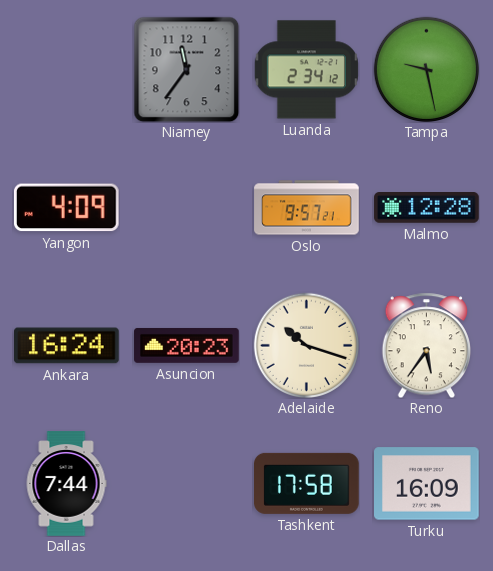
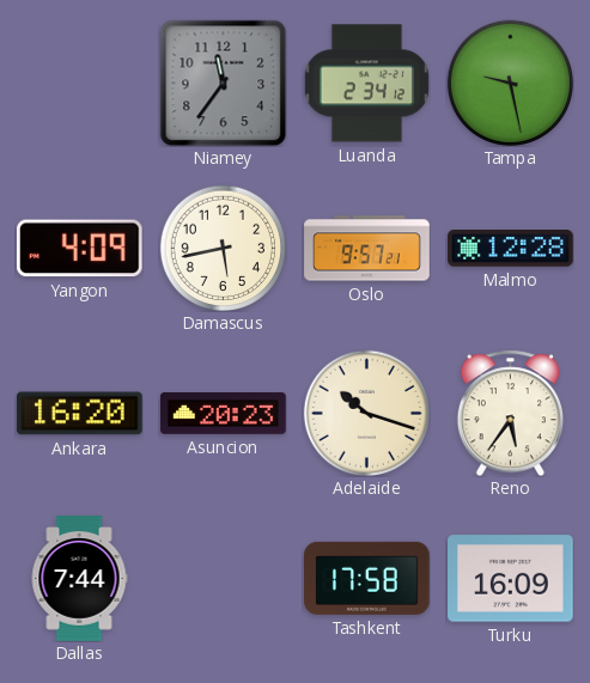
Damascus: none -> 5:43 (223, 248)
Ankara: 16:24 -> 16:20 (80, 414)
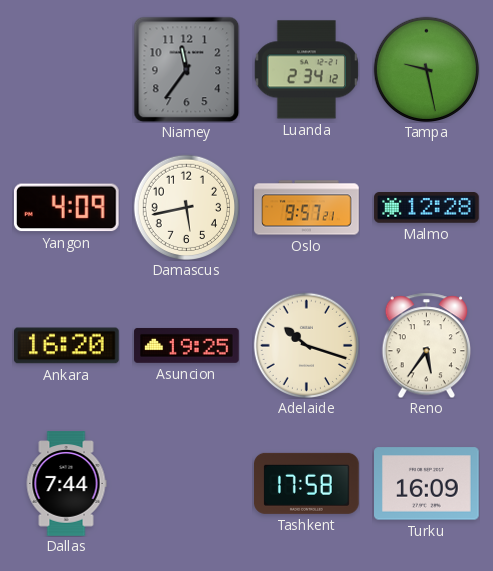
Asuncion: 20:23 -> 19:25 (187, 346)
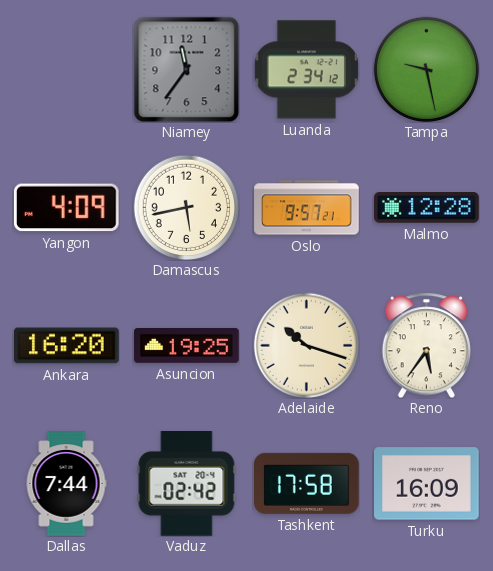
Vaduz: none -> 02:42 (187, 484)
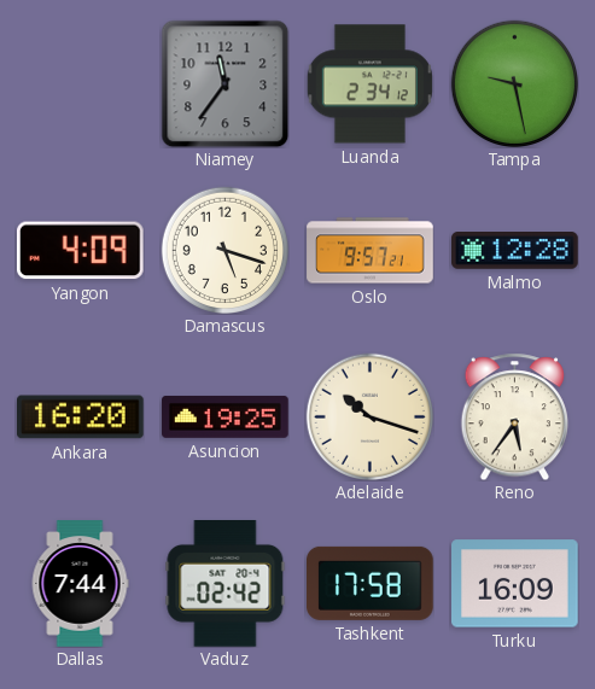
Damascus: 5:43 -> 5:18 (224, 250)
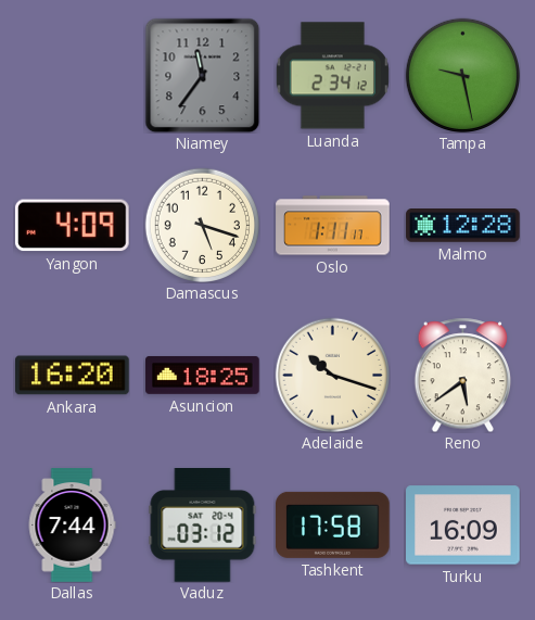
Oslo: 9:57 -> 1:11 (333, 226)
Asuncion: 19:25 -> 18:25 (203, 376)
Reno: 5:36 -> 5:39 (462, 375)
Vaduz: 02:42 -> 03:12 (203, 526)
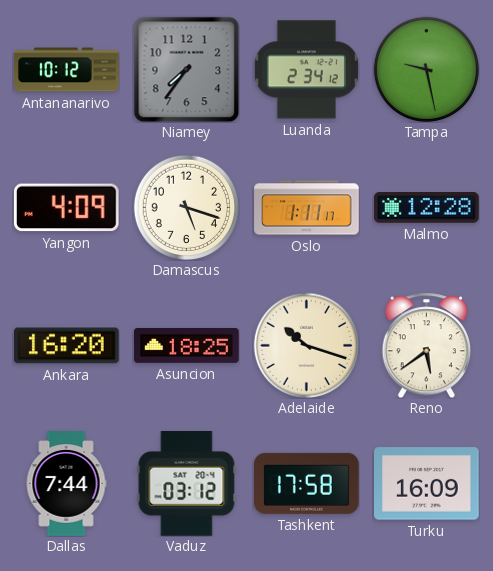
Antananarivo: none -> 10:12 (67, 70)
Niamey: 11:36 -> 7:36 (186, 69)
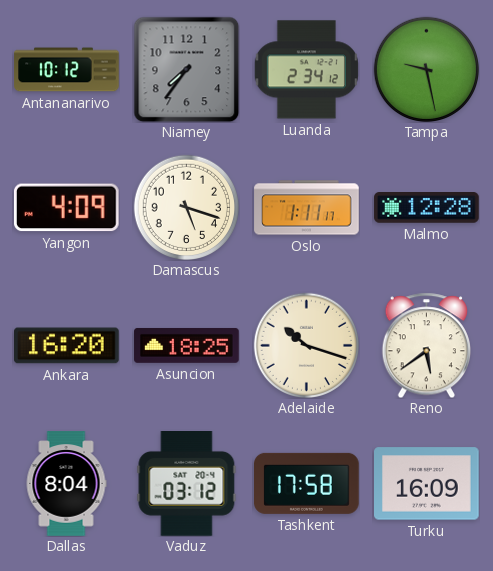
Dallas: 7:44 -> 8:04 (66, 484)
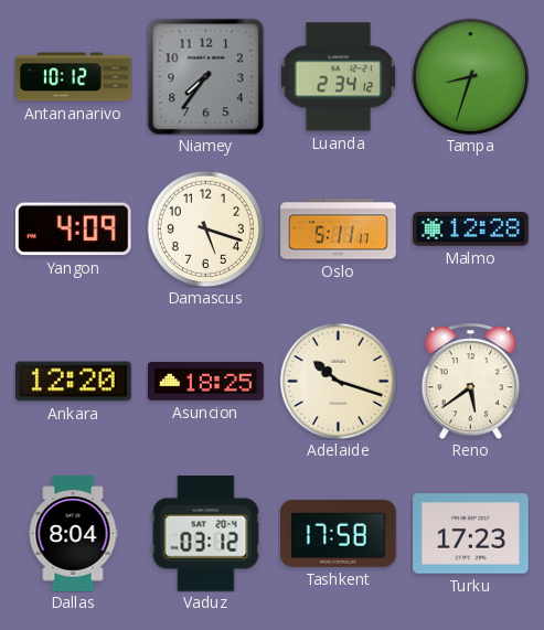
Tampa: 9:28 -> 8:33 (470, 76)
Oslo: 1:11 -> 5:11 (339, 229)
Ankara: 16:20 -> 12:20 (74, 382)
Turku: 16:09 -> 17:23 (471, 534)
